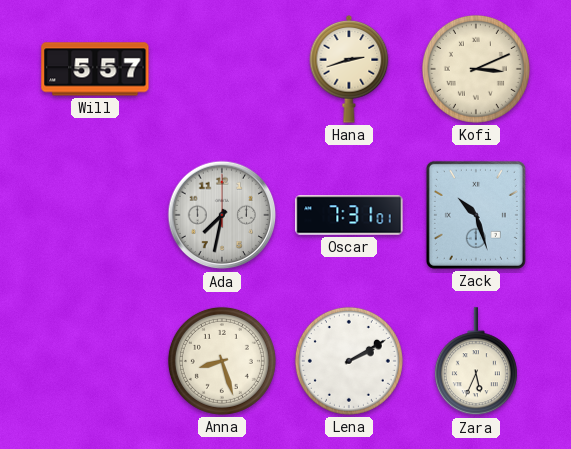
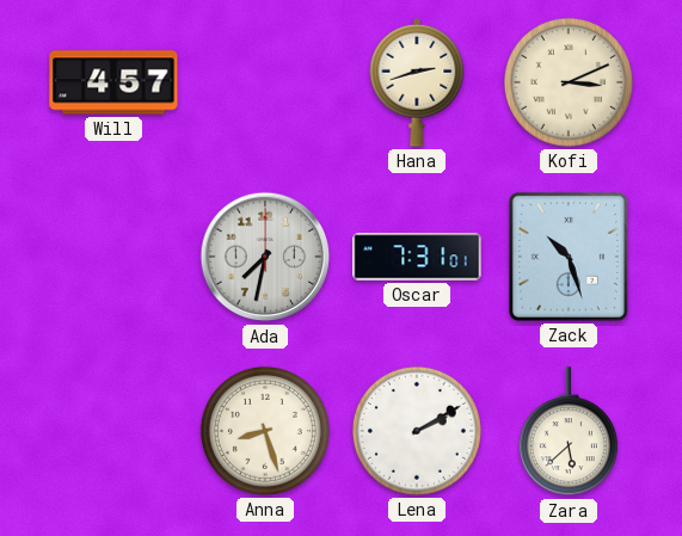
Will: 5:57 -> 4:57 (113, 82)
Zara: 5:34 -> 5:38 (569, 432)
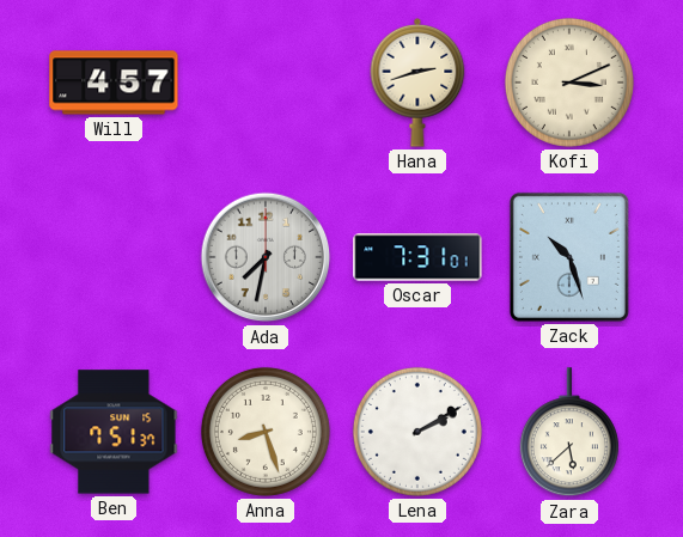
Ben: none -> 7:51 (114, 432)
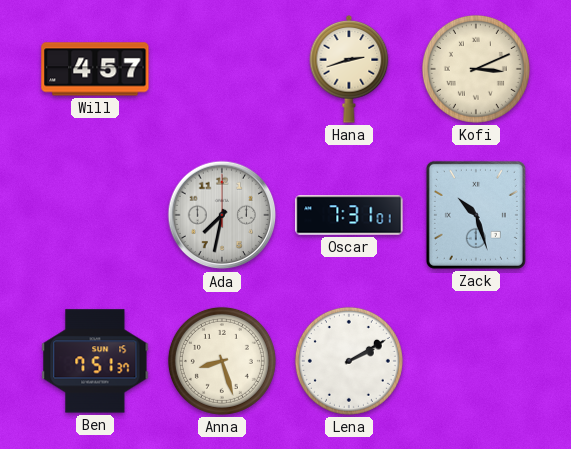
Zara: 5:38 -> none (569, 433)
